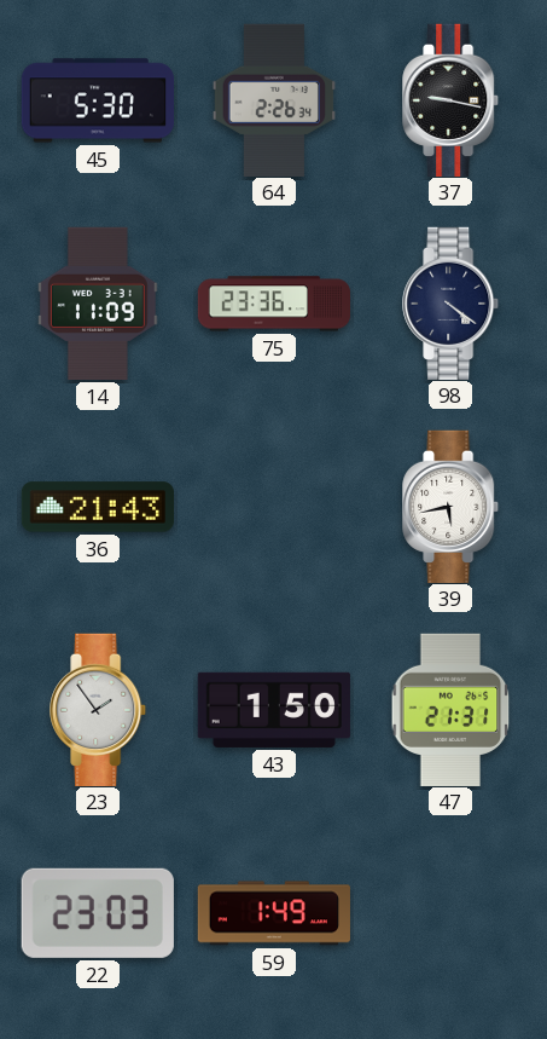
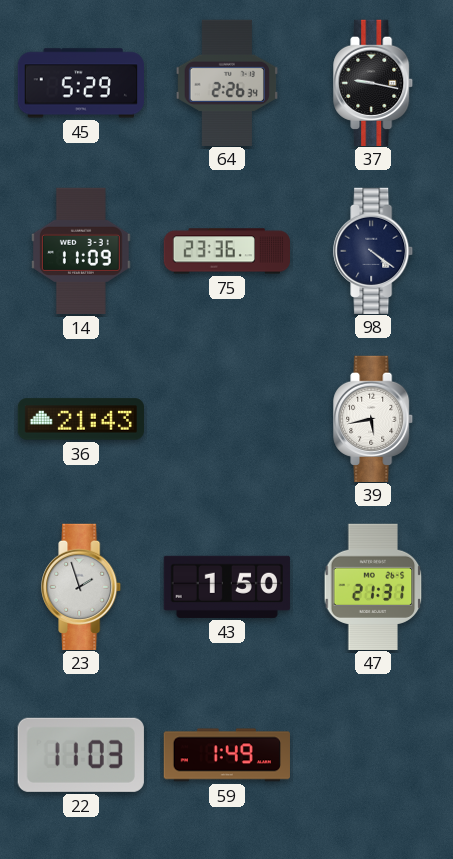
45: 5:30 -> 5:29 (80, 83)
23: 1:54 -> 1:57 (82, 586)
22: 23:03 -> 11:03 (81, 755)
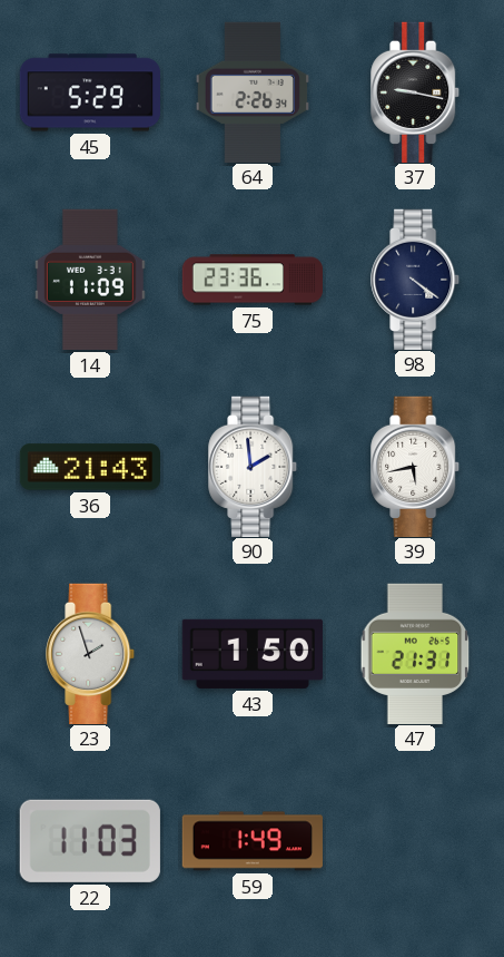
90: none -> 1:59 (254, 466)
